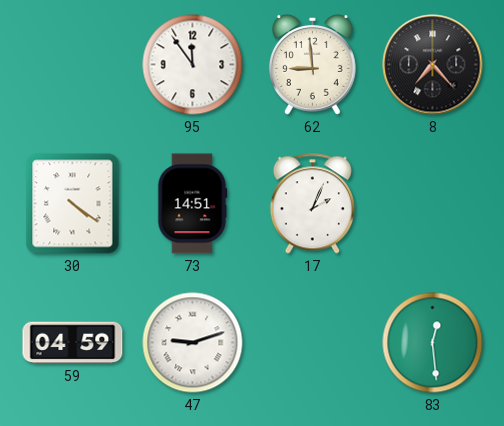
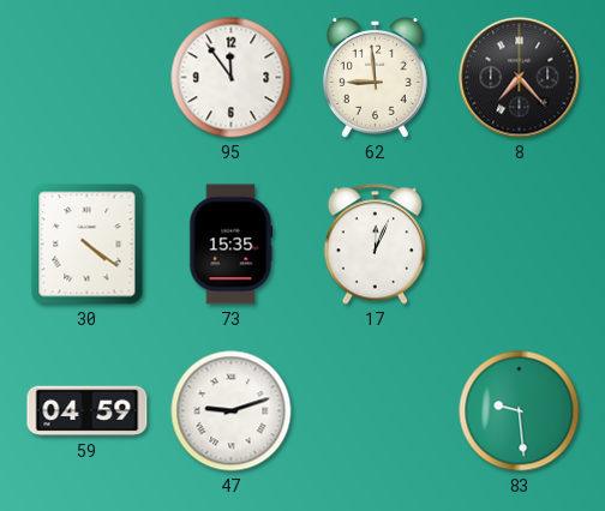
73: 14:51 -> 15:35 (232, 245)
17: 2:04 -> 12:04 (375, 245)
83: 12:29 -> 9:29 (520, 411)
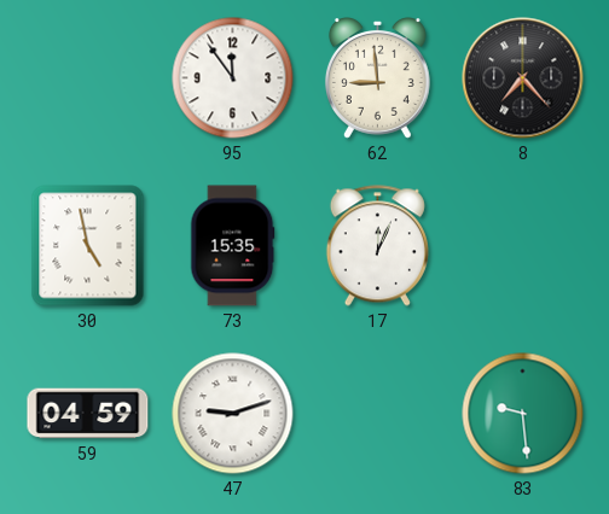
30: 4:21 -> 4:58 (88, 246)
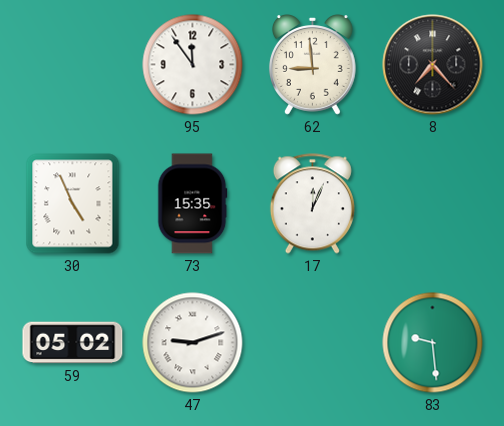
30: 4:58 -> 4:56 (73, 204)
59: 04:59 -> 05:02 (73, 343)
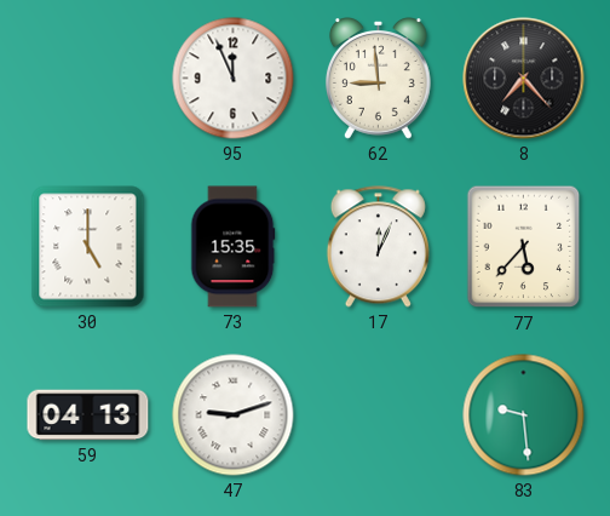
95: 11:54 -> 11:56 (234, 79)
30: 4:56 -> 5:00 (88, 247)
77: none -> 5:37 (524, 247)
59: 05:02 -> 04:13 (88, 415)
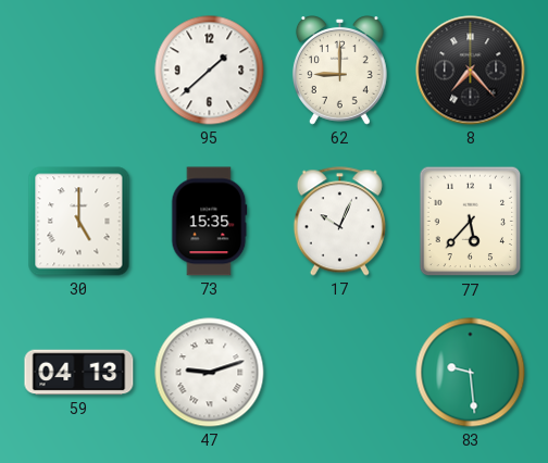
95: 11:56 -> 1:38 (210, 71)
62: 8:59 -> 9:00 (339, 71)
17: 12:04 -> 10:04 (339, 222)
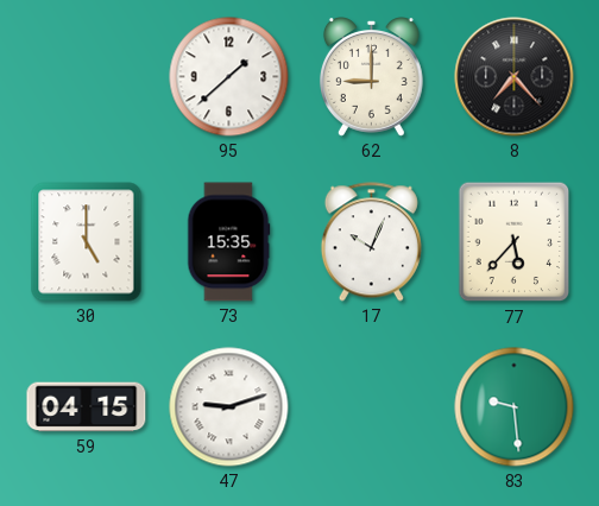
59: 04:13 -> 04:15 (87, 407)
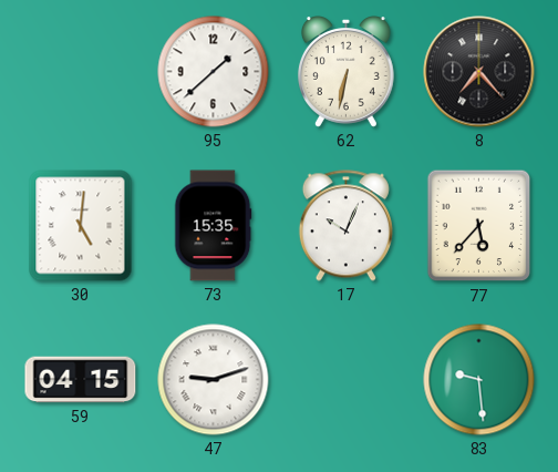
62: 9:00 -> 6:32 (345, 72)
30: 5:00 -> 5:01 (81, 226)
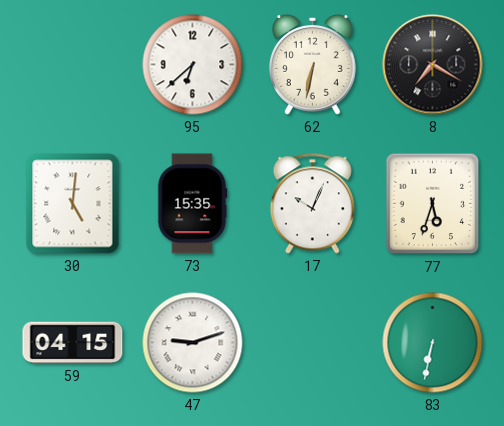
95: 1:38 -> 6:38 (193, 65)
8: 7:23 -> 7:20 (433, 65)
77: 5:37 -> 5:33 (433, 204)
83: 9:29 -> 6:32 (433, 343)
